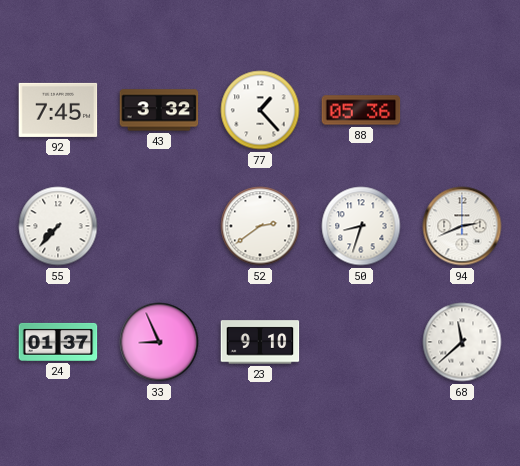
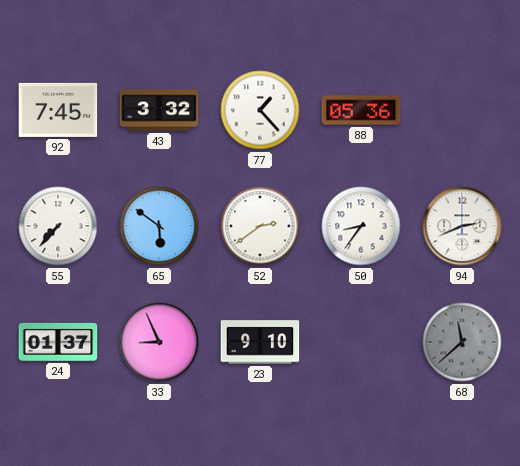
65: none -> 5:51 (159, 226)
50: 8:33 -> 8:36 (361, 226)
68 dial: white -> grey (462, 342)
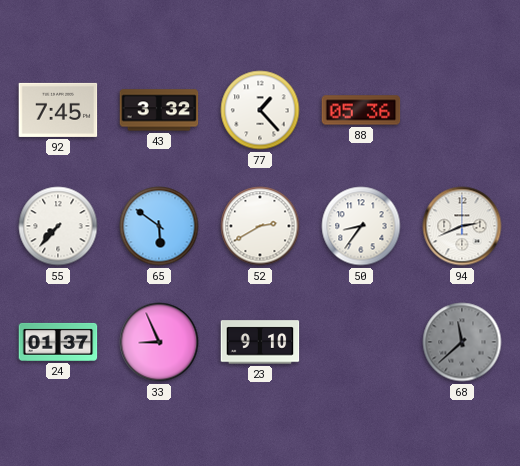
52: 2:39 -> 2:40 (260, 226)
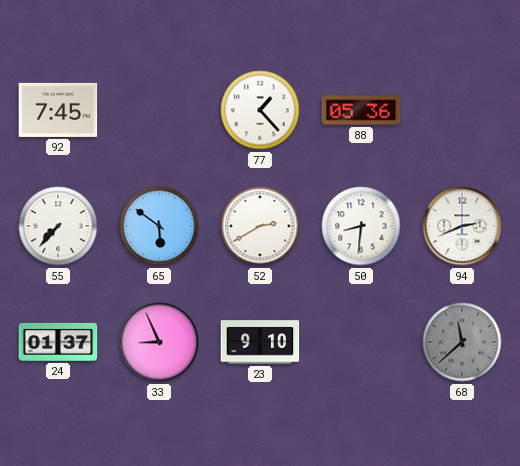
43: 3:32 -> none (159, 110)
50: 8:36 -> 8:31 (361, 226)
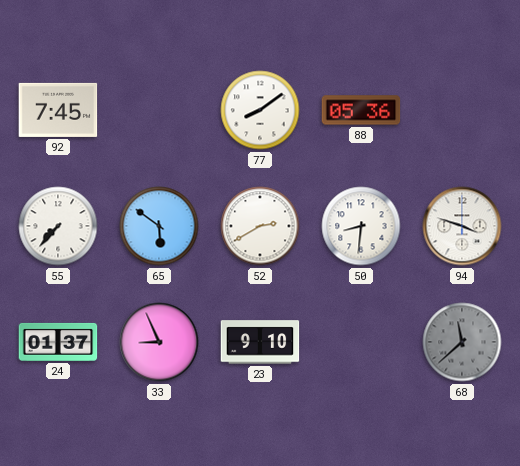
77: 1:23 -> 8:09 (260, 110)
94: 2:41 -> 3:48 (462, 226)
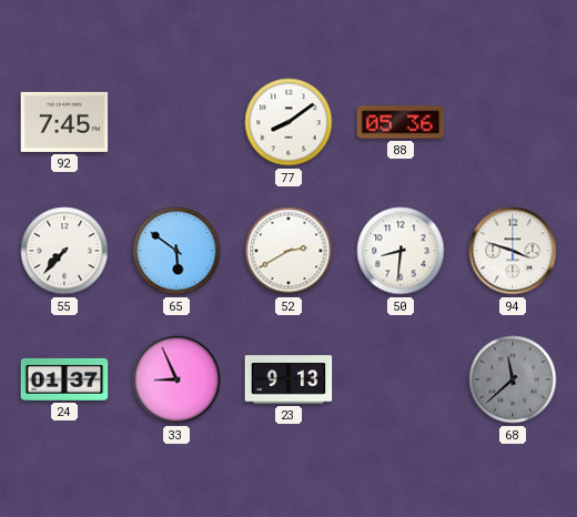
23: 9:10 -> 9:13 (288, 379)
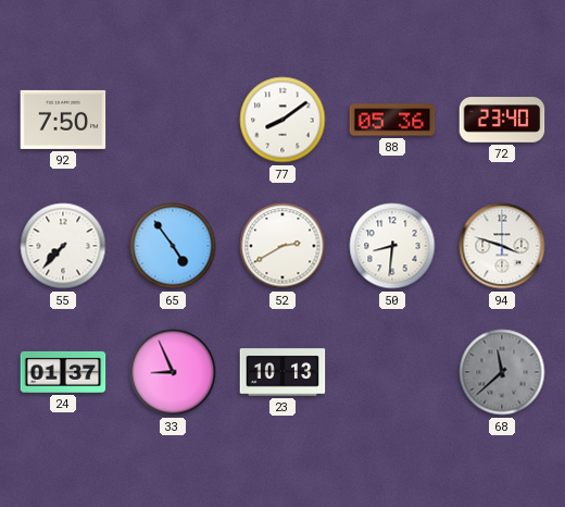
92: 7:45 -> 7:50 (63, 120)
72: none -> 23:40 (502, 120)
65: 5:51 -> 4:54 (173, 246)
23: 9:13 -> 10:13 (282, 372)
